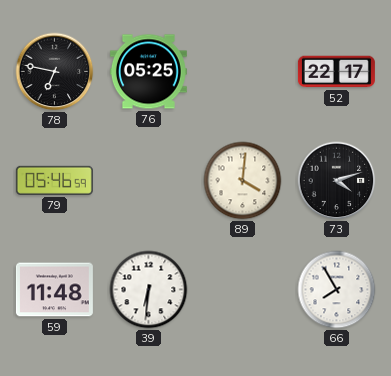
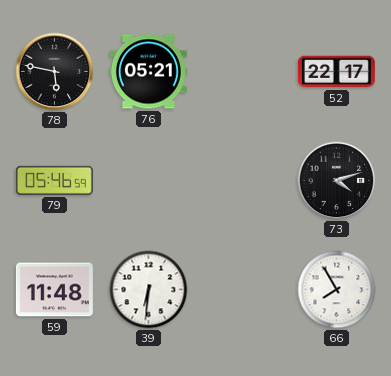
78: 6:47 -> 5:47 (55, 72)
76: 05:25 -> 05:21 (148, 72)
89: 4:01 -> none (243, 181)
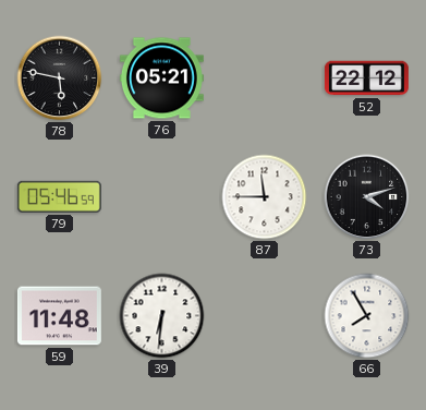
52: 22:17 -> 22:12 (366, 79)
87: none -> 11:45 (265, 197)
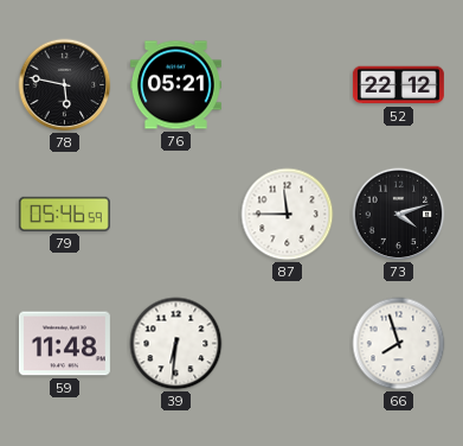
66: 7:55 -> 7:57 (399, 344)
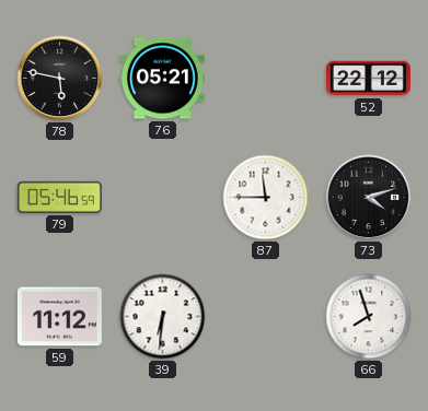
59: 11:48 -> 11:12 (59, 317)
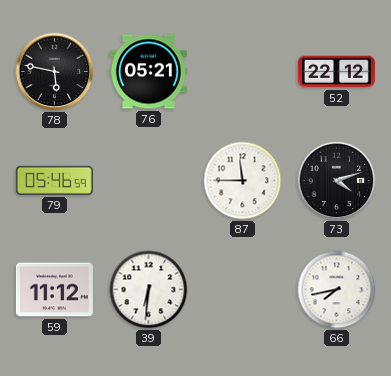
66: 7:57 -> 7:43 (337, 290)
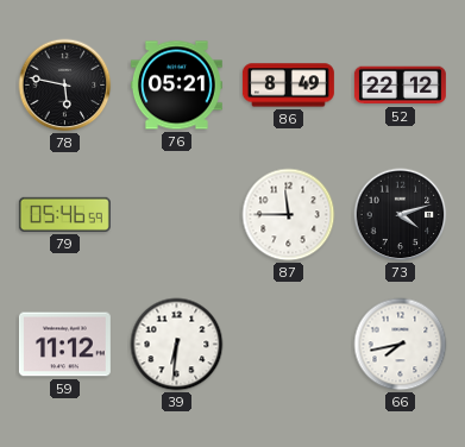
86: none -> 8:49 (288, 86)
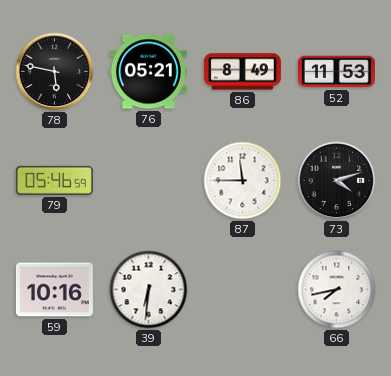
52: 22:12 -> 11:53 (336, 72)
59: 11:12 -> 10:16 (54, 290)
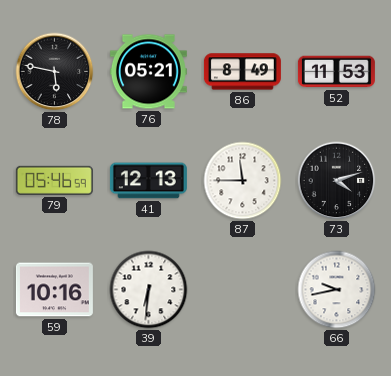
41: none -> 12:13 (148, 181)
66: 7:43 -> 9:43 (337, 290)
